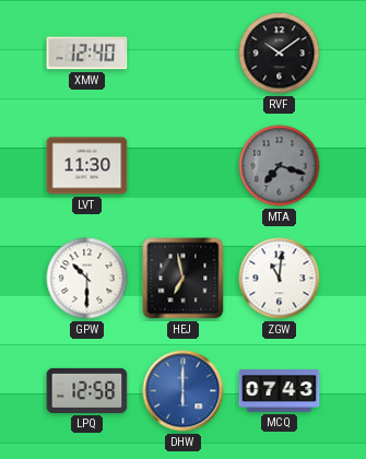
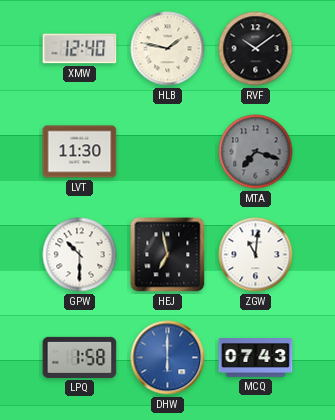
HLB: none -> 1:47 (168, 49)
LPQ: 12:58 -> 1:58 (80, 357)
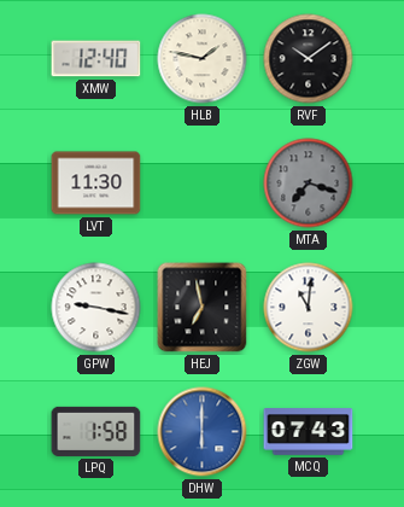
GPW: 10:30 -> 9:17 (96, 308)
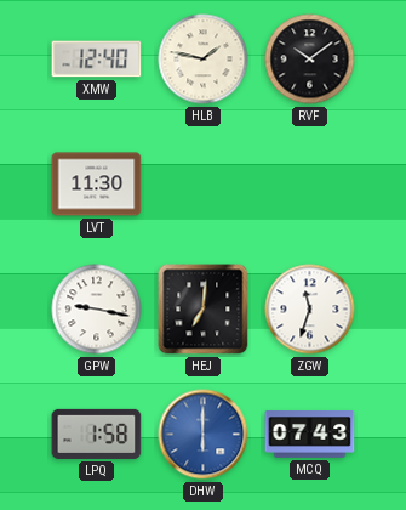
MTA: 7:18 -> none (309, 183)
HEJ: 6:58 -> 7:01 (204, 310)
ZGW: 11:01 -> 11:33 (310, 310)
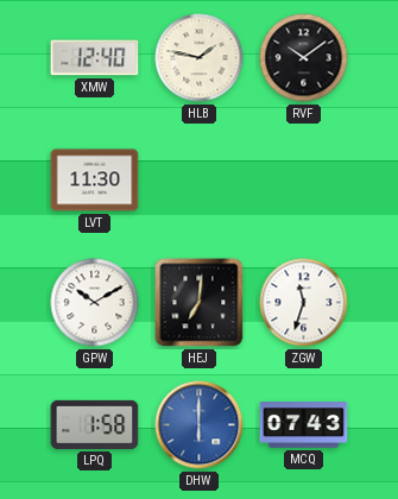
GPW: 9:17 -> 10:10 (95, 303)
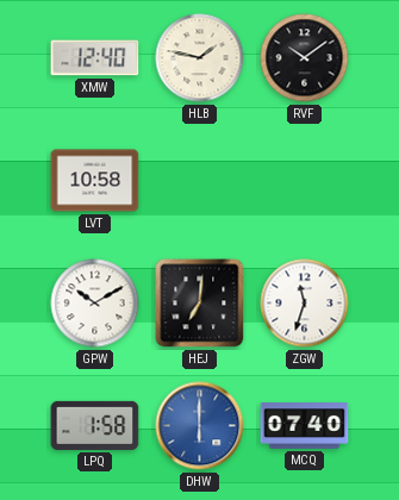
LVT: 11:30 -> 10:58 (95, 181)
MCQ: 07:43 -> 07:40 (305, 426)
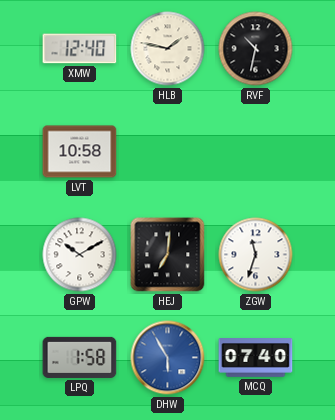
RVF: 10:09 -> 10:32 (256, 49)
DHW: 6:00 -> 5:55 (168, 358)
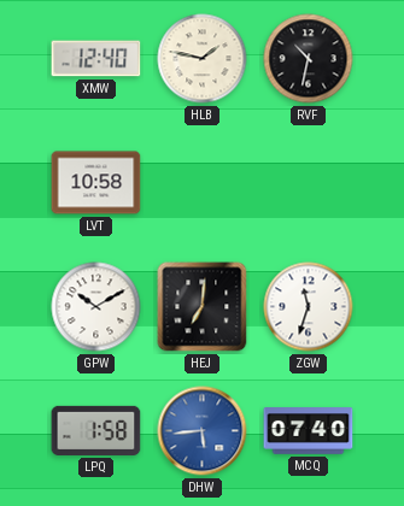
DHW: 5:55 -> 5:44 (203, 431)
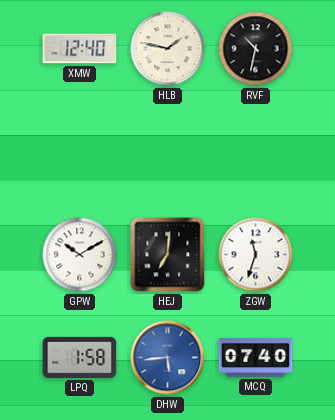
LVT: 10:58 -> none (96, 183)
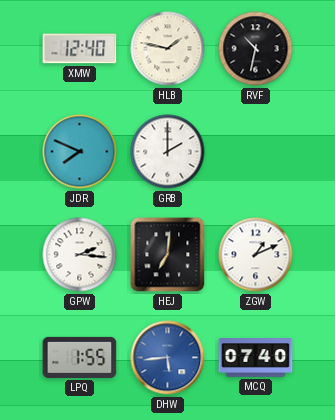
JDR: none -> 7:49 (80, 152)
GRB: none -> 2:00 (168, 152)
GPW: 10:10 -> 2:16 (80, 255)
ZGW: 11:33 -> 1:11 (256, 255)
LPQ: 1:58 -> 1:55 (80, 357)
